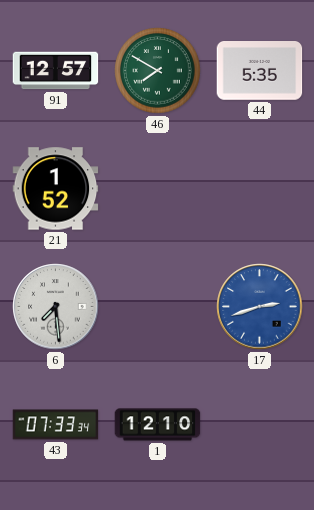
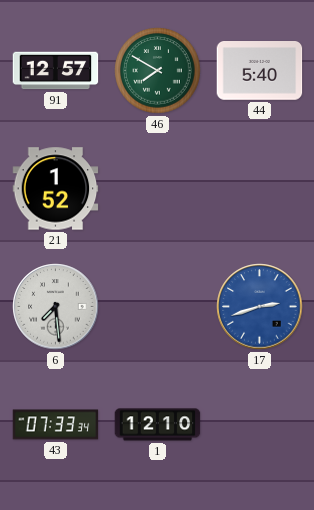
44: 5:35 -> 5:40 (260, 71)
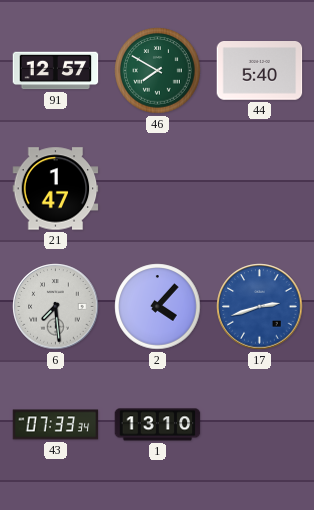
21: 1:52 -> 1:47 (56, 189)
2: none -> 4:07 (158, 307)
1: 12:10 -> 13:10 (158, 425)
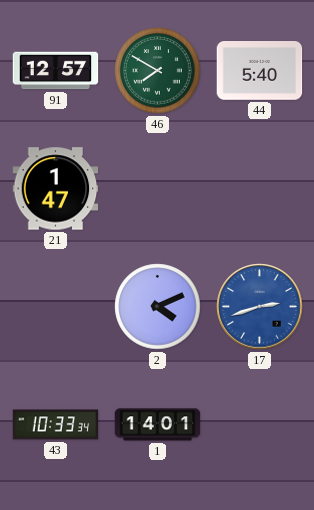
6: 7:29 -> none (56, 307)
2: 4:07 -> 4:11 (158, 307)
43: 07:33 -> 10:33 (56, 425)
1: 13:10 -> 14:01 (158, 425)
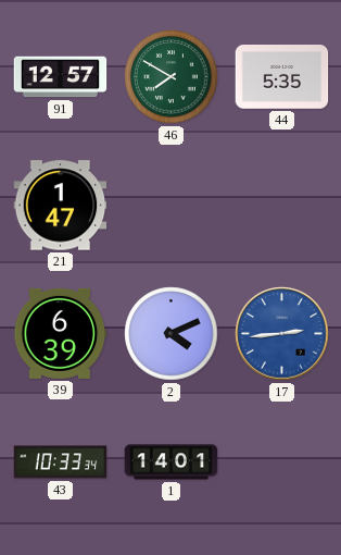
44: 5:40 -> 5:35 (282, 77)
39: none -> 6:39 (61, 333)
17: 2:42 -> 2:44 (282, 334)
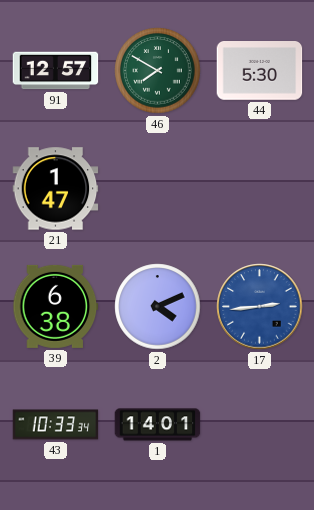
44: 5:35 -> 5:30 (260, 71)
39: 6:39 -> 6:38 (56, 306)
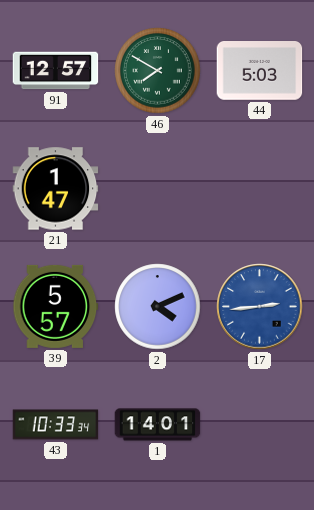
44: 5:30 -> 5:03 (260, 71)
39: 6:38 -> 5:57 (56, 306)
